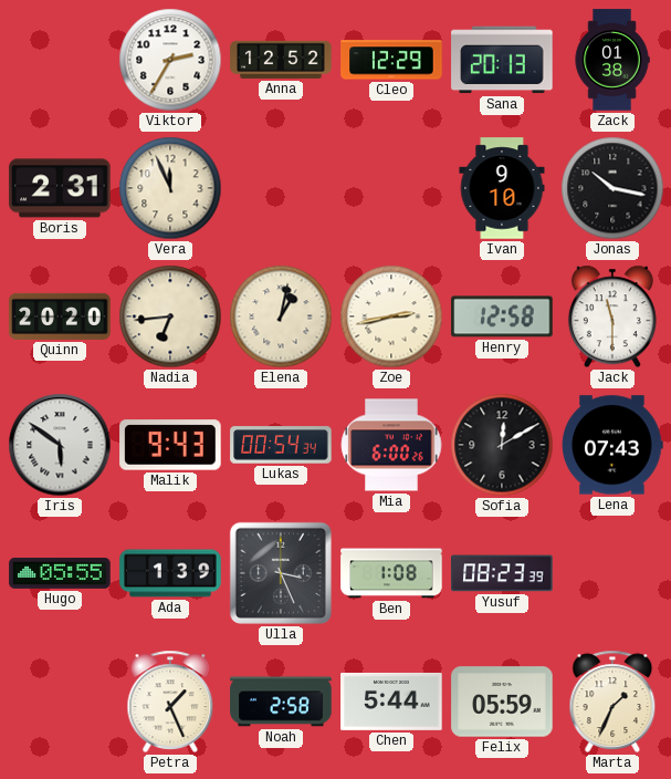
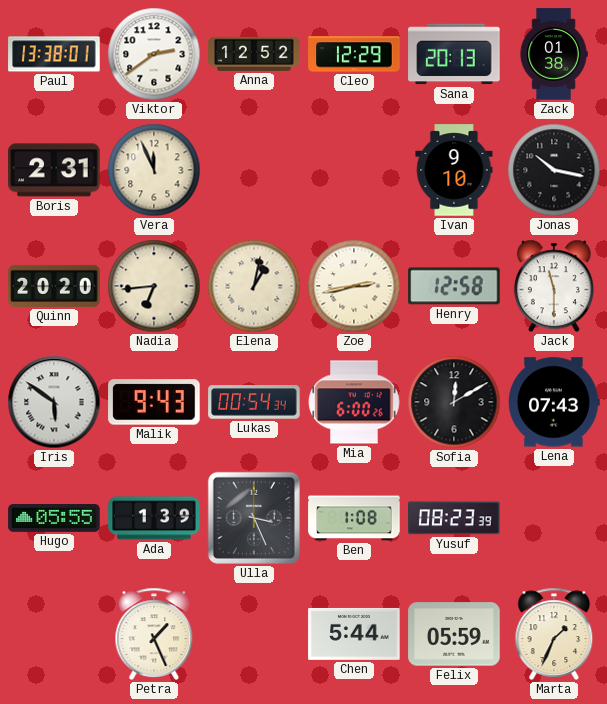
Paul: none -> 13:38 (54, 54)
Viktor: 2:35 -> 2:39 (154, 54)
Noah: 2:58 -> none (281, 702)
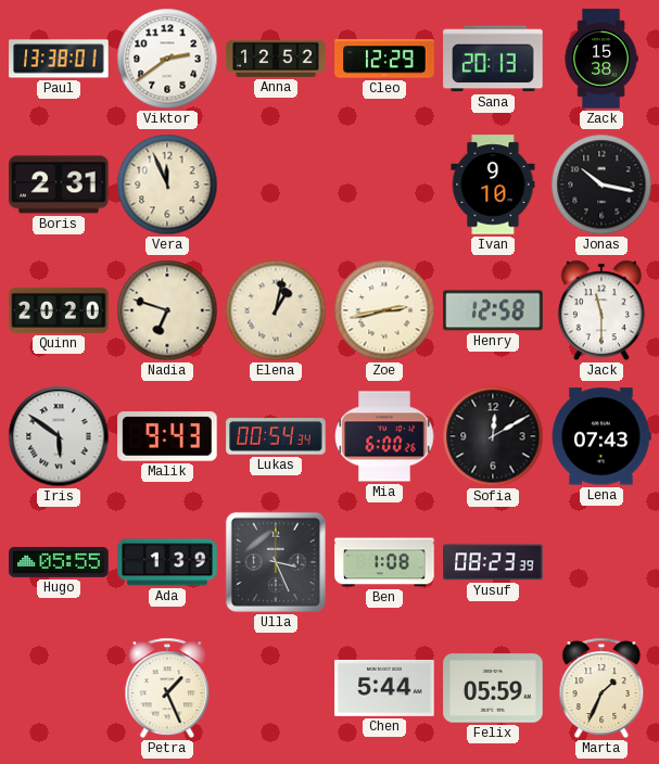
Zack: 01:38 -> 15:38 (601, 59)
Nadia: 6:44 -> 6:48 (167, 310)
